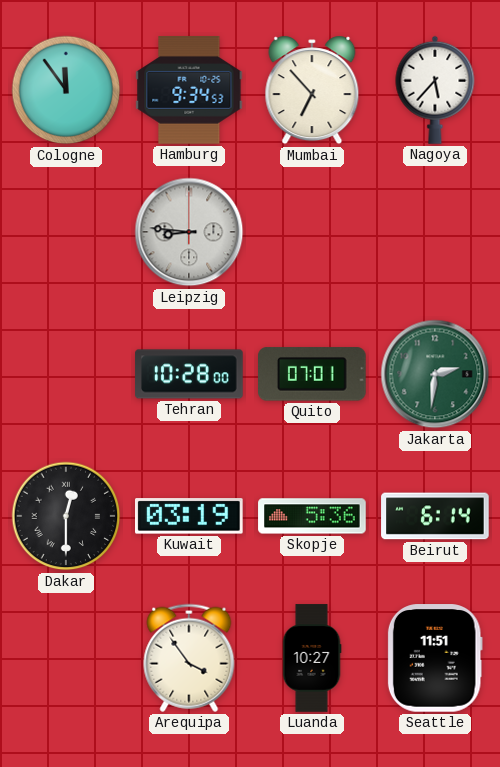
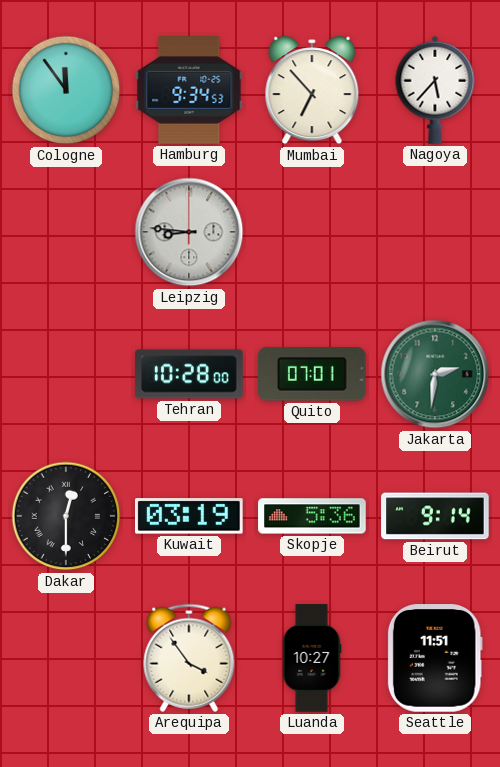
Beirut: 6:14 -> 9:14 (435, 516)
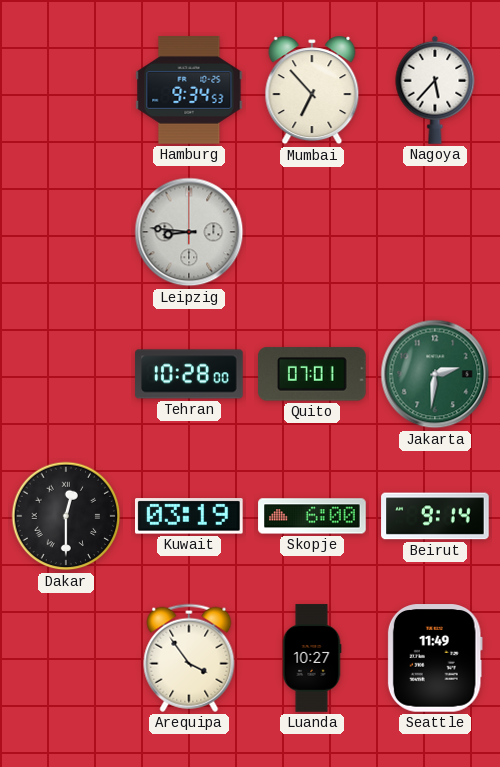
Cologne: 11:54 -> none (66, 90)
Skopje: 5:36 -> 6:00 (312, 516)
Seattle: 11:51 -> 11:49 (435, 658)
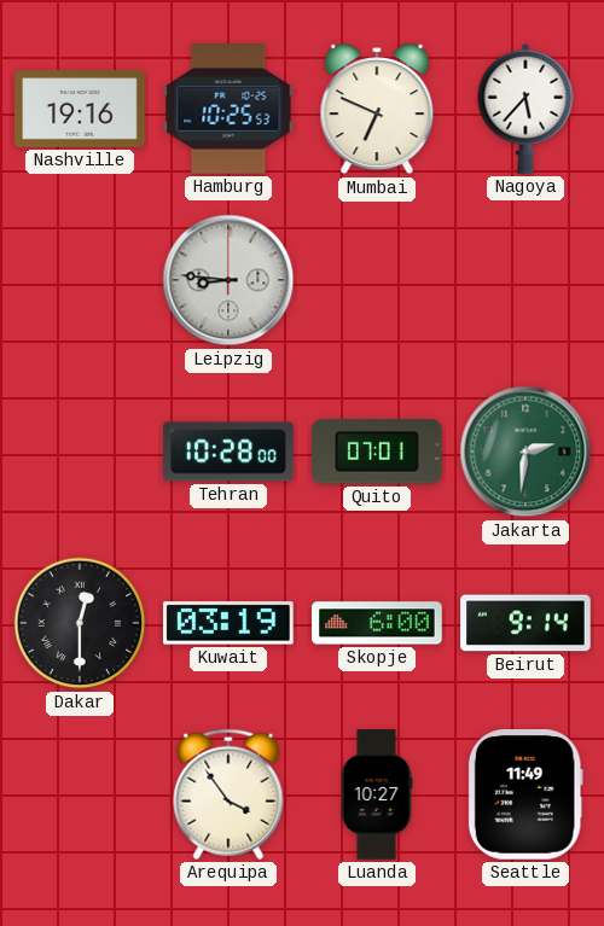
Nashville: none -> 19:16 (80, 109)
Hamburg: 9:34 -> 10:25 (228, 109)
Mumbai: 6:53 -> 6:49 (377, 109)
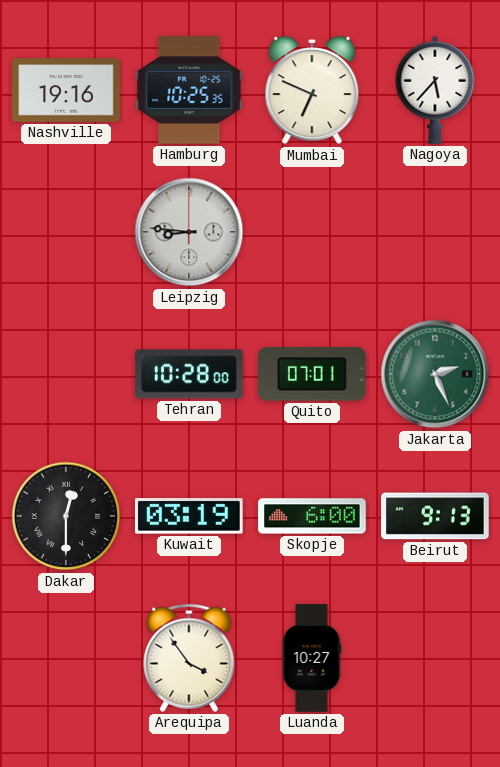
Hamburg: 10:25:53 -> 10:25:35 (189, 90)
Jakarta: 2:31 -> 2:26 (435, 374)
Beirut: 9:14 -> 9:13 (435, 516)
Seattle: 11:49 -> none (525, 794)
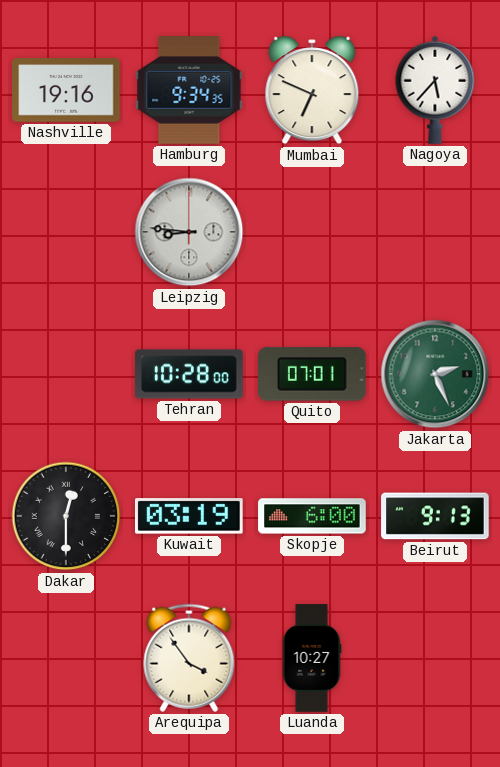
Hamburg: 10:25 -> 9:34 (189, 90)
